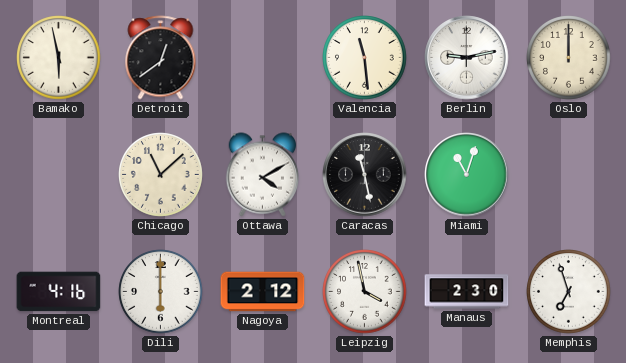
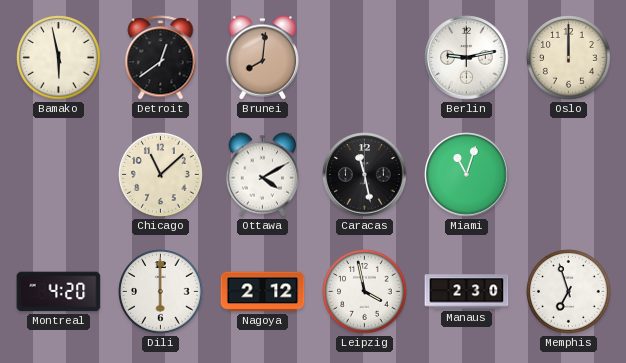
Brunei: none -> 8:01 (263, 58)
Valencia: 11:29 -> none (365, 58)
Montreal: 4:16 -> 4:20 (59, 292)
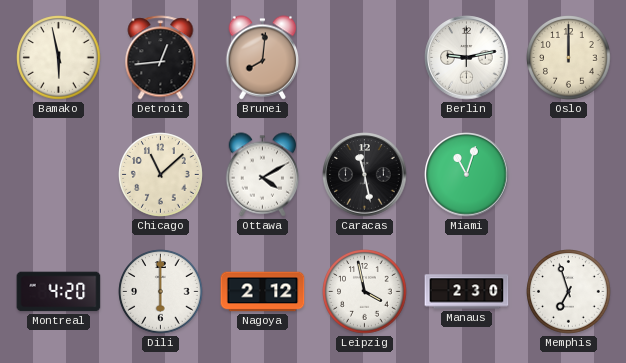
Detroit: 12:39 -> 12:44 (161, 58)
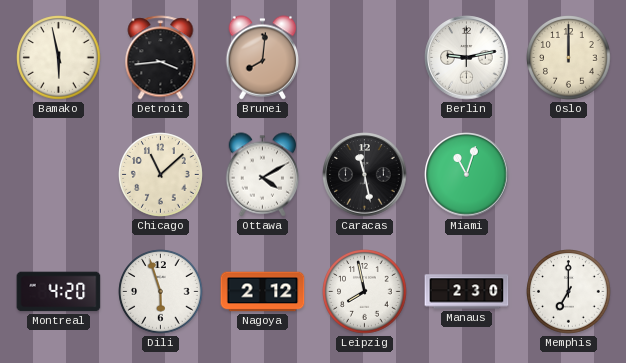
Detroit: 12:44 -> 3:44 (161, 58)
Dili: 6:00 -> 5:57 (161, 292)
Leipzig: 3:58 -> 7:58 (365, 292)
Memphis: 6:57 -> 7:00 (569, 292)
